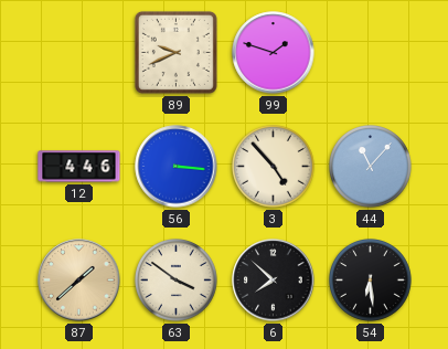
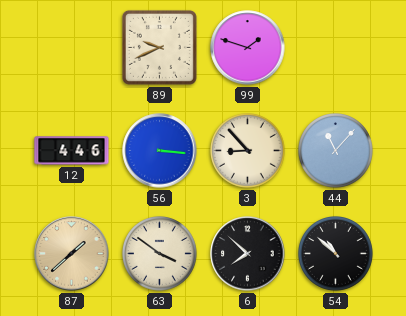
3: 4:53 -> 8:53 (248, 151)
54: 6:29 -> 10:52 (336, 254)
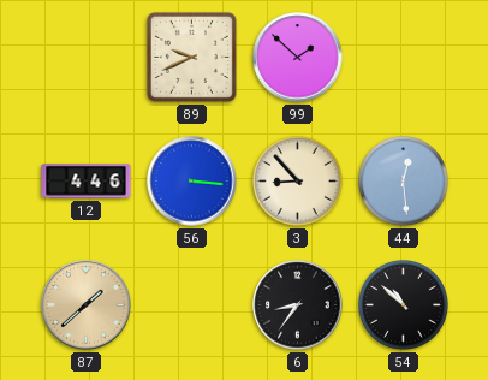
99: 1:48 -> 1:52 (298, 58)
44: 11:07 -> 12:29 (404, 182)
63: 3:51 -> none (160, 254)
6: 7:52 -> 8:36 (298, 305)
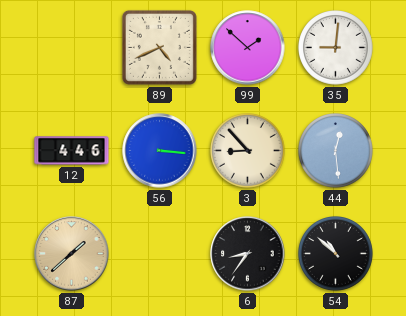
89: 9:41 -> 4:41 (159, 47)
35: none -> 9:01 (336, 48)
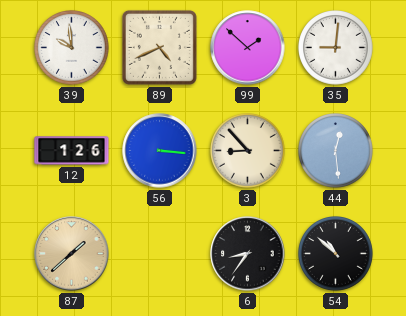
39: none -> 9:59 (72, 48)
12: 4:46 -> 1:26 (72, 151)
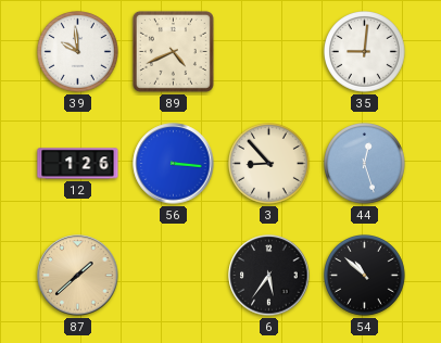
99: 1:52 -> none (248, 48)
44: 12:29 -> 12:27 (365, 164)
6: 8:36 -> 5:36 (269, 276)
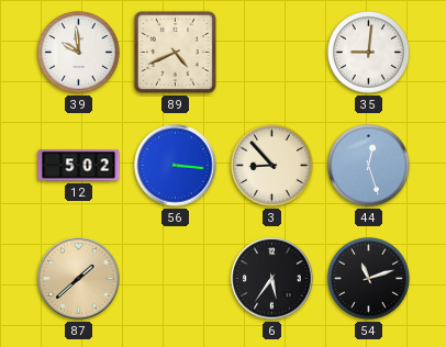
12: 1:26 -> 5:02 (79, 166)
54: 10:52 -> 11:12 (369, 279)
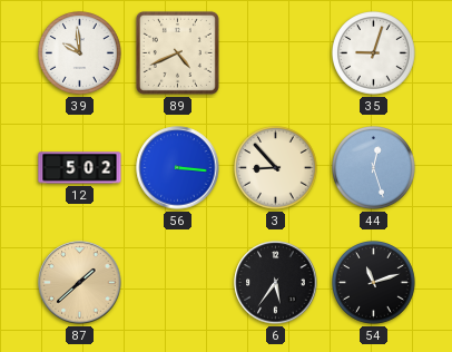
35: 9:01 -> 9:03 (374, 53)
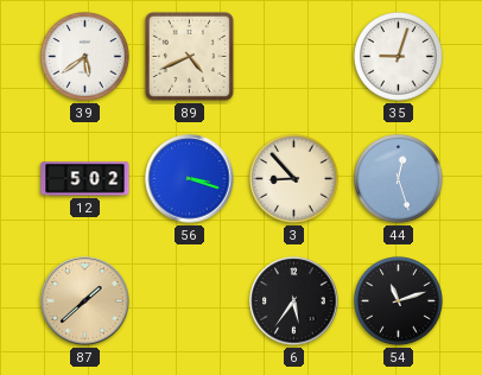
39: 9:59 -> 5:39 (85, 57)
56: 3:16 -> 3:18 (190, 179)
